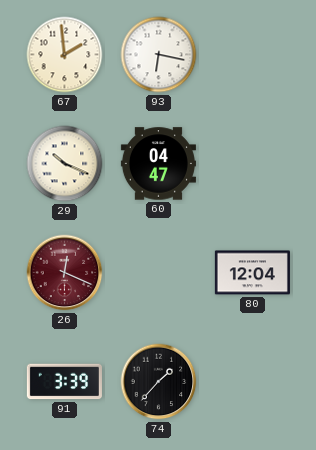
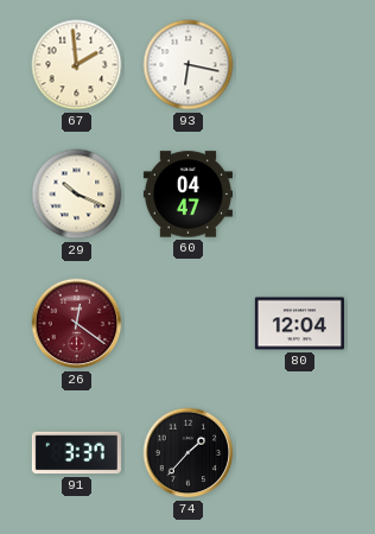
26: 12:19 -> 12:21 (77, 324)
91: 3:39 -> 3:37 (76, 453)
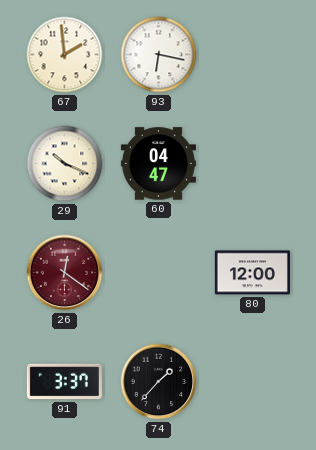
80: 12:04 -> 12:00 (252, 273)
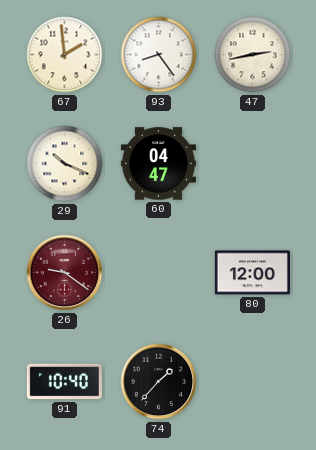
93: 6:17 -> 8:24 (159, 55)
47: none -> 2:43 (253, 55)
26: 12:21 -> 9:21 (65, 273)
91: 3:37 -> 10:40 (64, 382)
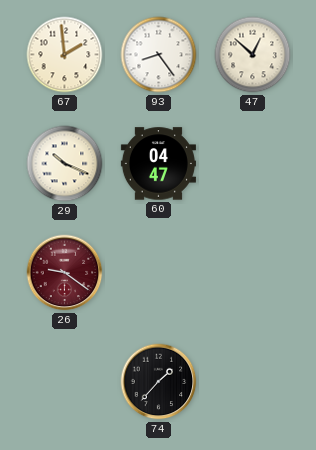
47: 2:43 -> 12:52 (253, 55)
80: 12:00 -> none (252, 273)
91: 10:40 -> none (64, 382)
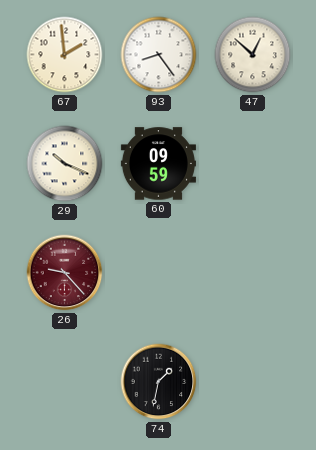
60: 04:47 -> 09:59 (158, 164)
26: 9:21 -> 9:23 (65, 273)
74: 1:37 -> 1:32 (159, 382)
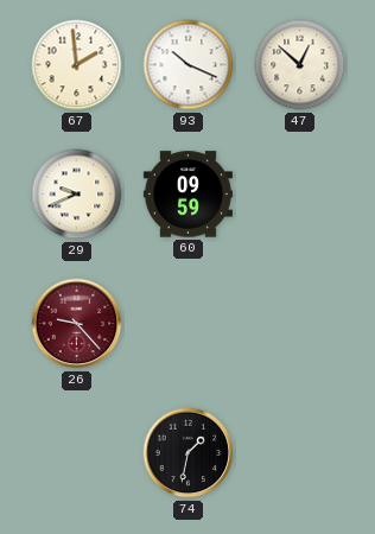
93: 8:24 -> 10:19 (189, 65)
29: 10:19 -> 9:41 (77, 195)
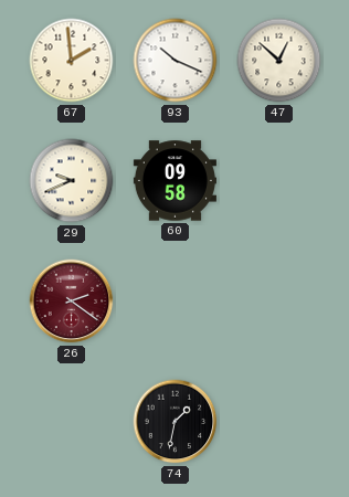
60: 09:59 -> 09:58 (174, 181)
26: 9:23 -> 2:21 (72, 302)
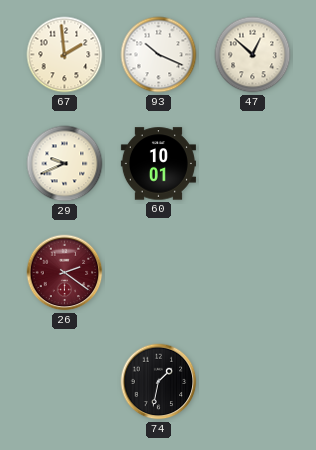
60: 09:58 -> 10:01 (158, 164)
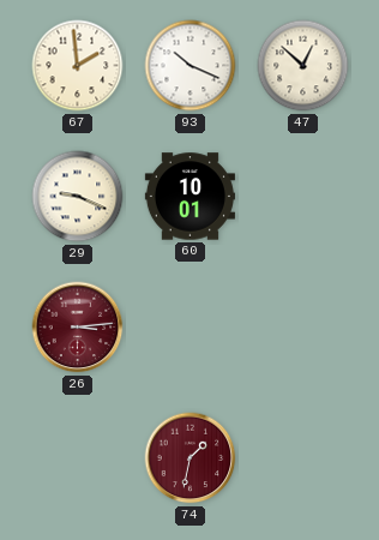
29: 9:41 -> 9:19 (78, 197)
26: 2:21 -> 3:14 (78, 328)
74 dial: black -> burgundy (191, 458)
